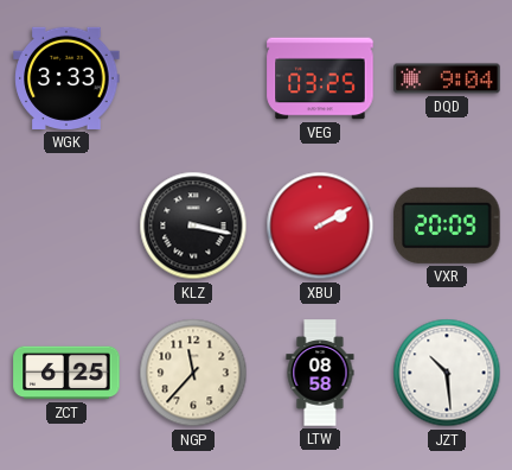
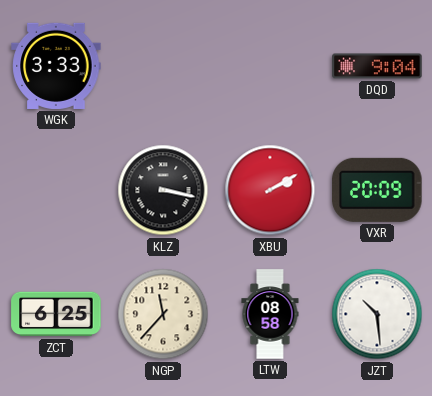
VEG: 03:25 -> none (320, 78)
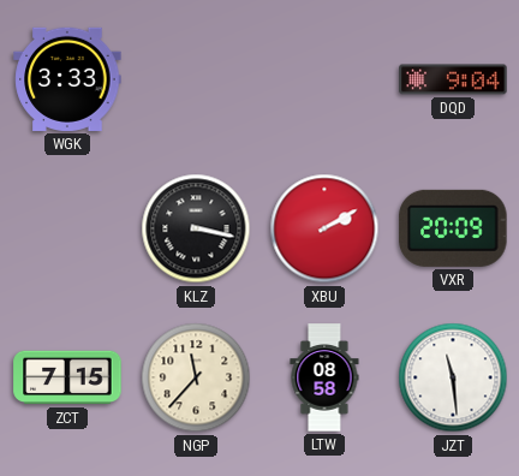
ZCT: 6:25 -> 7:15 (67, 377)
JZT: 10:29 -> 11:29 (453, 377)
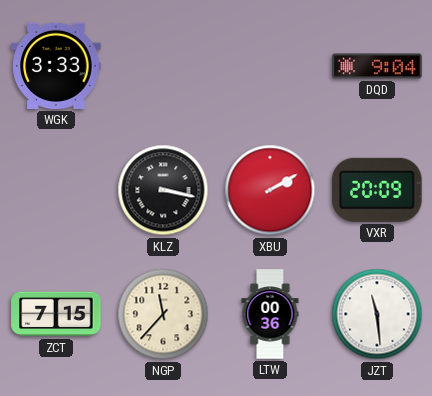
LTW: 08:58 -> 00:36 (270, 314)
